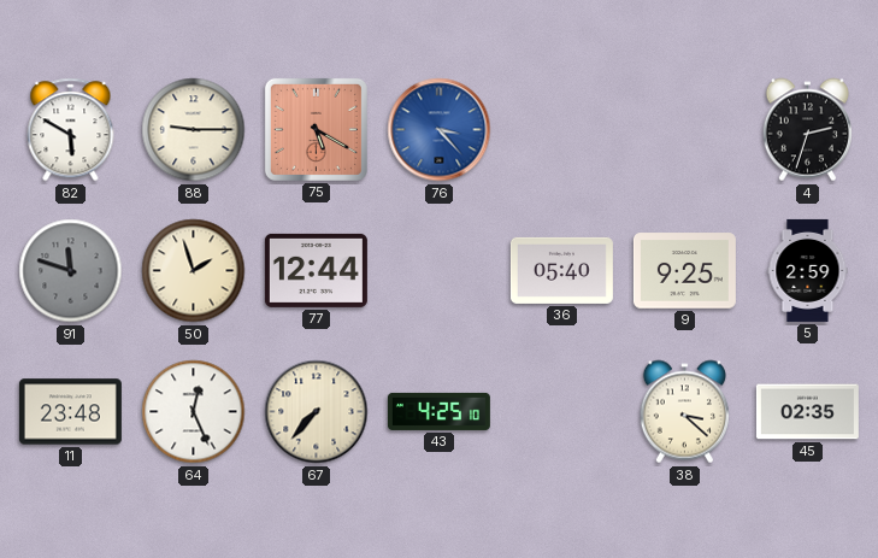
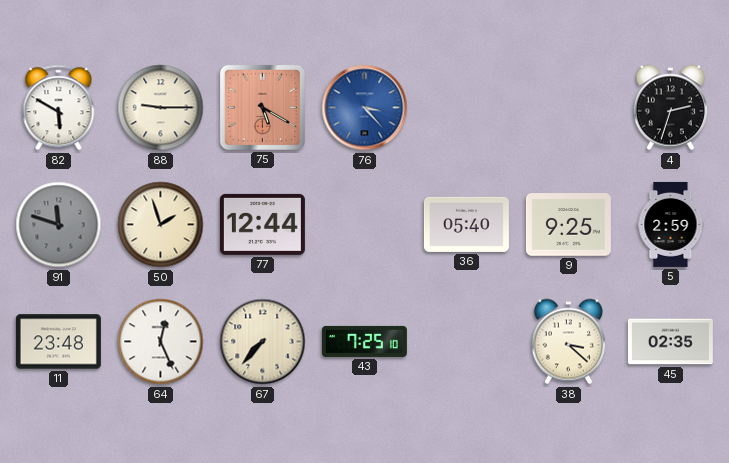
43: 4:25 -> 7:25 (364, 341)
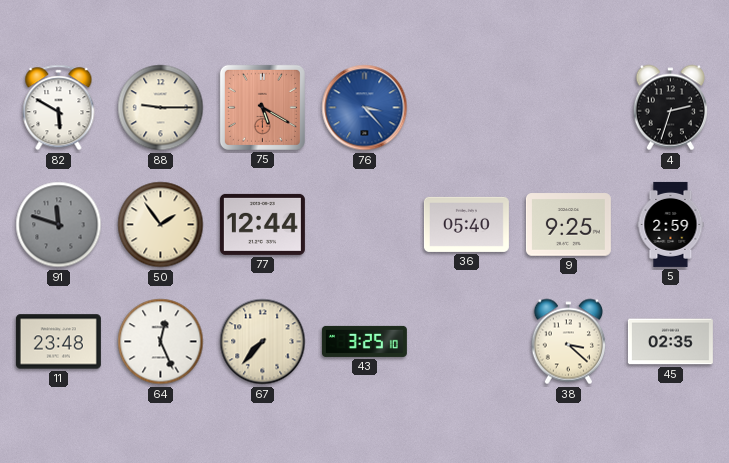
50: 1:57 -> 1:54 (161, 225)
43: 7:25 -> 3:25 (364, 341)
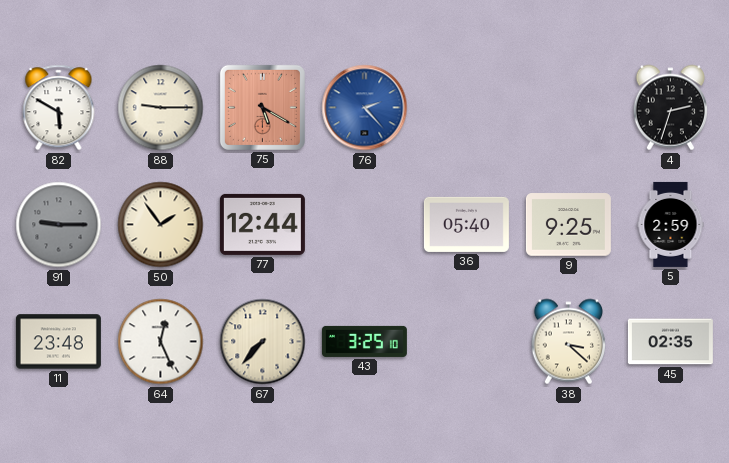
76: 3:23 -> 2:23 (365, 108)
91: 11:48 -> 9:15 (59, 225)
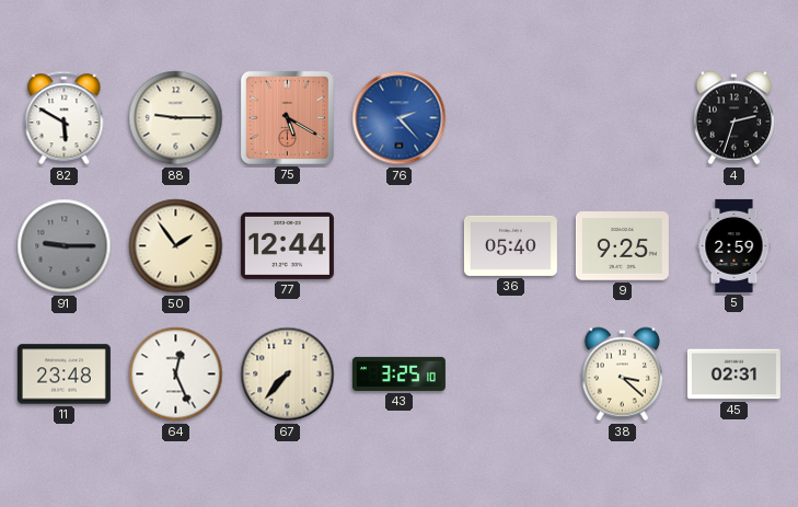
45: 02:35 -> 02:31 (733, 375)
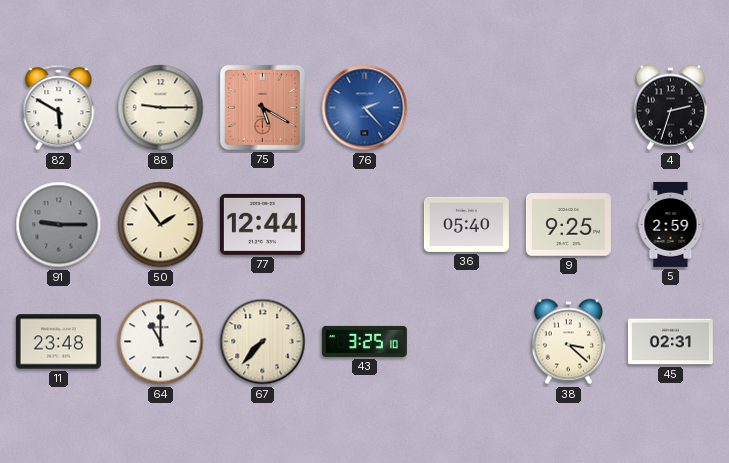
64: 12:26 -> 11:00 (161, 342)
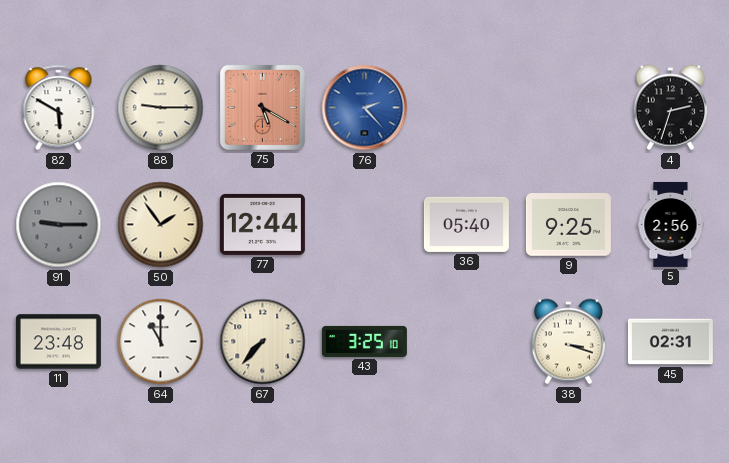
5: 2:59 -> 2:56 (671, 224)
38: 3:22 -> 3:18 (568, 342)
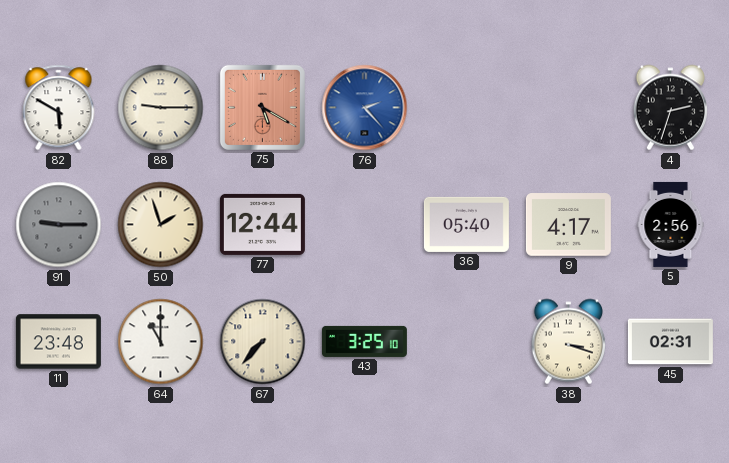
50: 1:54 -> 1:57 (161, 225)
9: 9:25 -> 4:17 (568, 225)
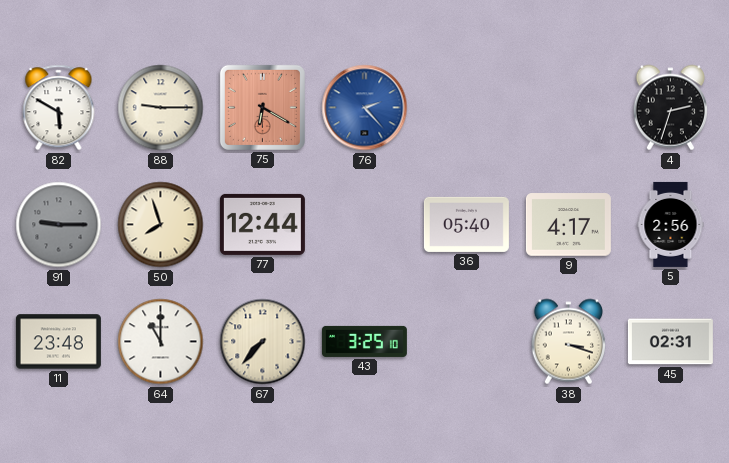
75: 5:20 -> 6:20 (262, 107)
50: 1:57 -> 7:57 (161, 225)
